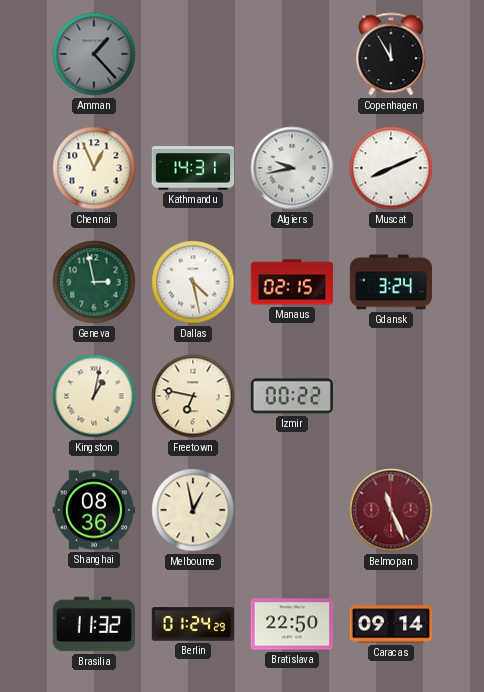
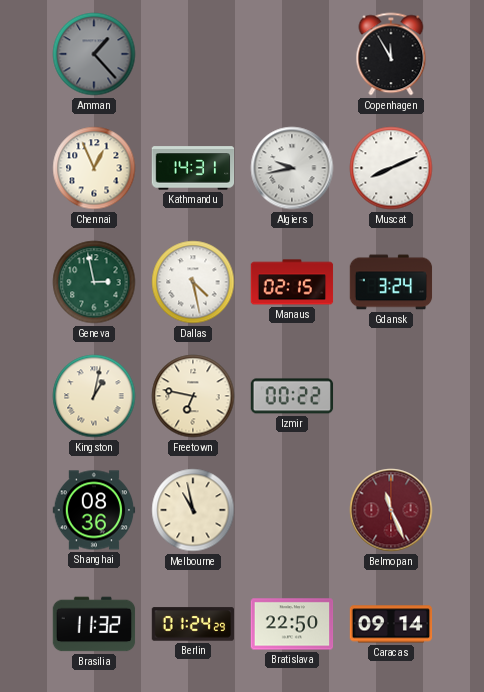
Melbourne: 12:58 -> 10:58 (193, 510)
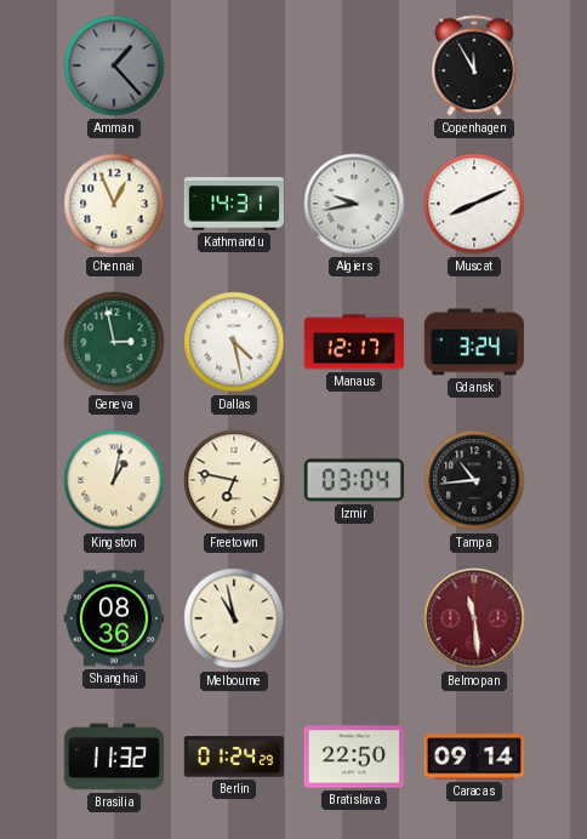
Manaus: 02:15 -> 12:17 (354, 342)
Izmir: 00:22 -> 03:04 (354, 480)
Tampa: none -> 10:44 (474, 480)
Belmopan: 11:26 -> 11:29 (474, 618)
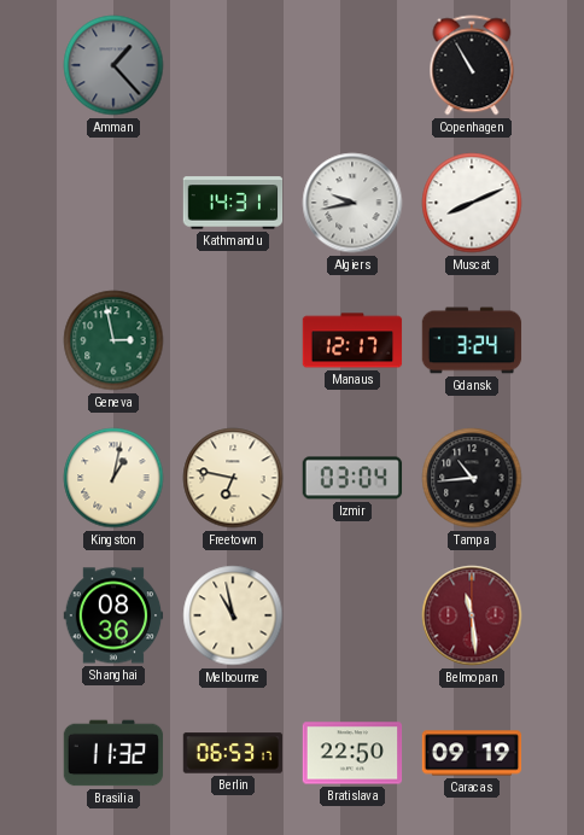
Copenhagen: 11:55 -> 10:55 (472, 65)
Chennai: 12:56 -> none (114, 204)
Dallas: 4:28 -> none (234, 342)
Berlin: 01:24 -> 06:53 (233, 753)
Caracas: 09:14 -> 09:19 (472, 753)
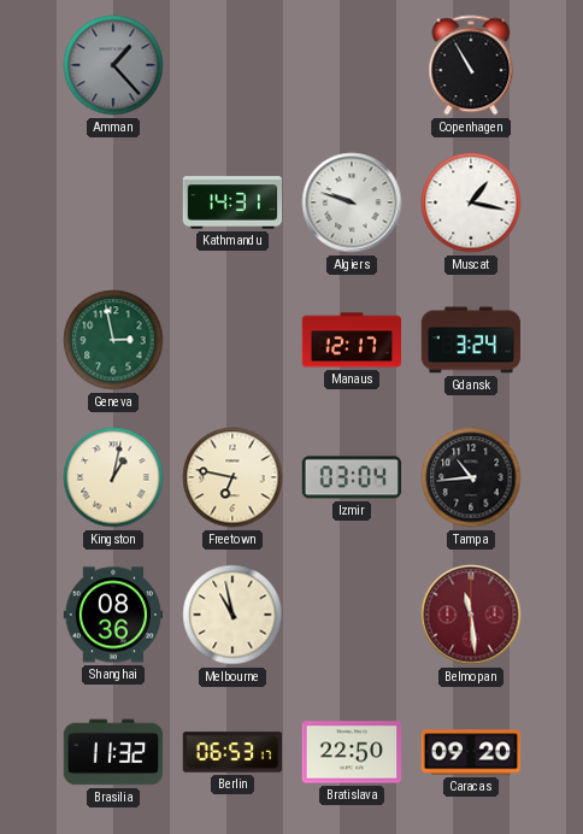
Algiers: 9:43 -> 9:48 (352, 202)
Muscat: 8:11 -> 1:17 (471, 202)
Caracas: 09:19 -> 09:20 (471, 752)
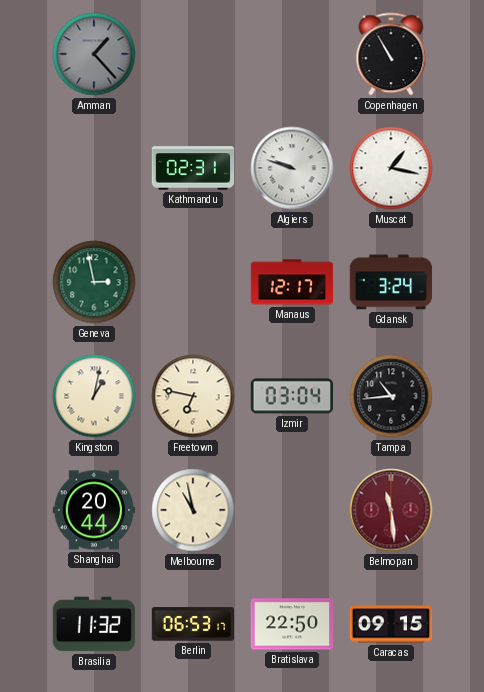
Kathmandu: 14:31 -> 02:31 (193, 168)
Shanghai: 08:36 -> 20:44 (94, 510)
Caracas: 09:20 -> 09:15 (391, 624)
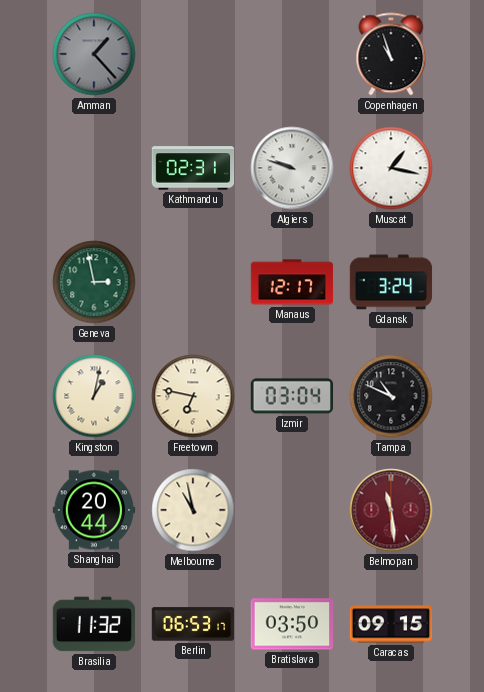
Copenhagen: 10:55 -> 10:57 (391, 54)
Tampa: 10:44 -> 10:49 (391, 396)
Bratislava: 22:50 -> 03:50 (292, 624)
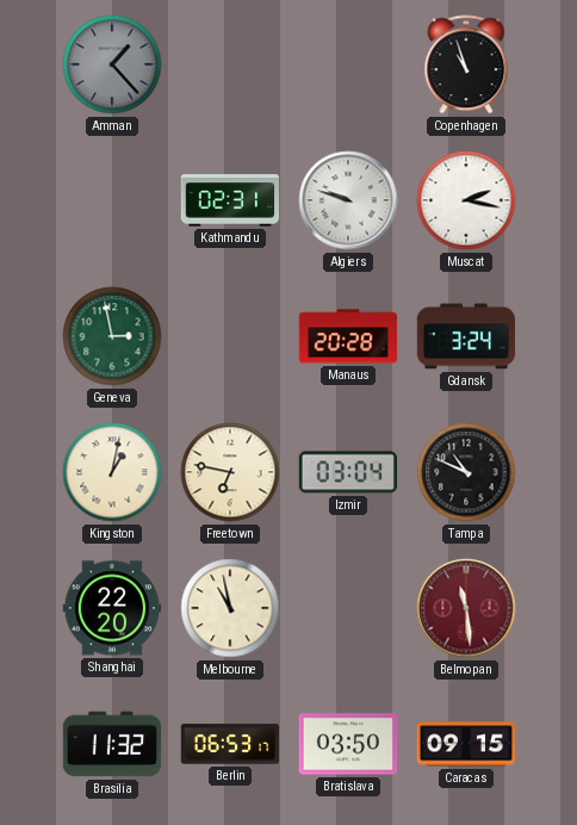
Muscat: 1:17 -> 2:17 (466, 200)
Manaus: 12:17 -> 20:28 (348, 336)
Shanghai: 20:44 -> 22:20 (112, 608)
